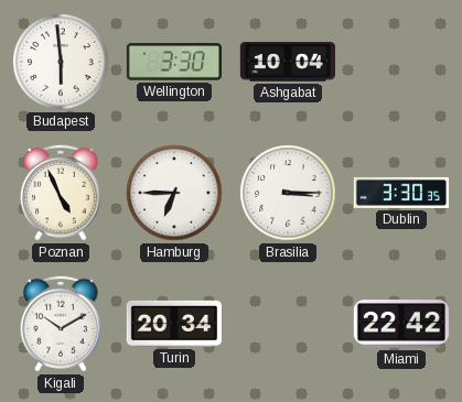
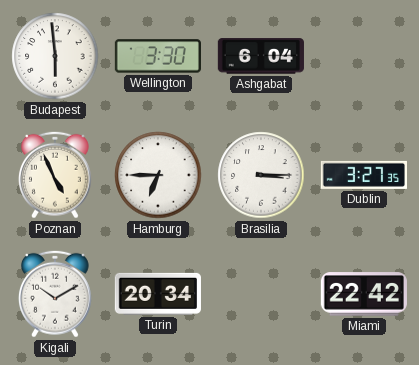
Ashgabat: 10:04 -> 6:04 (261, 56)
Dublin: 3:30 -> 3:27 (363, 175)
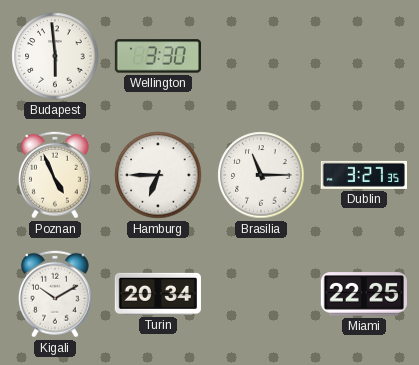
Ashgabat: 6:04 -> none (261, 56)
Brasilia: 3:15 -> 11:15 (261, 175)
Miami: 22:42 -> 22:25 (364, 294)
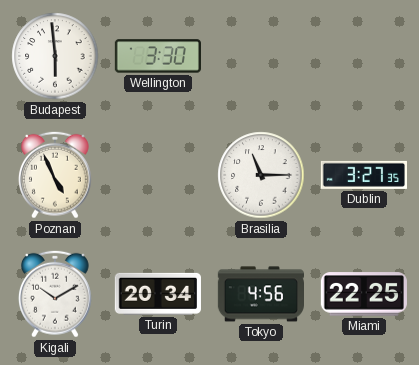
Hamburg: 6:45 -> none (158, 175)
Tokyo: none -> 4:56 (260, 294)
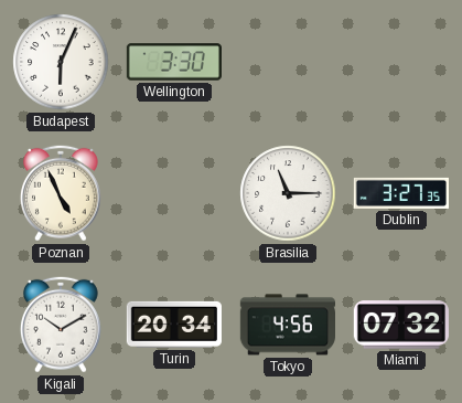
Budapest: 5:59 -> 6:04 (61, 62)
Miami: 22:25 -> 07:32 (401, 325)
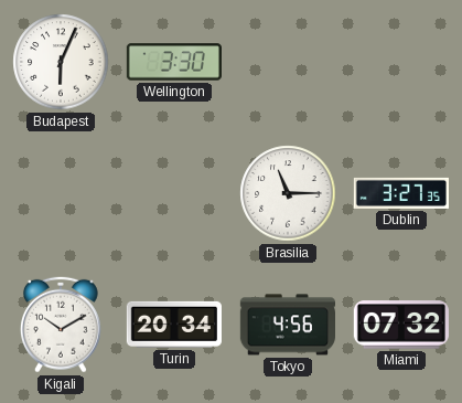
Poznan: 4:56 -> none (61, 193)
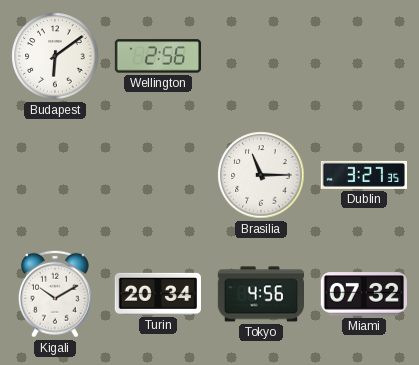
Budapest: 6:04 -> 6:09 (55, 56)
Wellington: 3:30 -> 2:56 (157, 56)
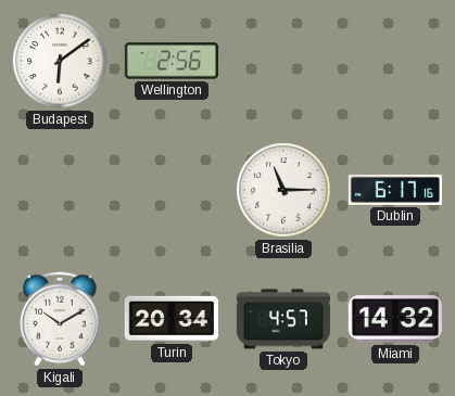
Dublin: 3:27 -> 6:17 (394, 190)
Tokyo: 4:56 -> 4:57 (282, 319)
Miami: 07:32 -> 14:32 (395, 319)
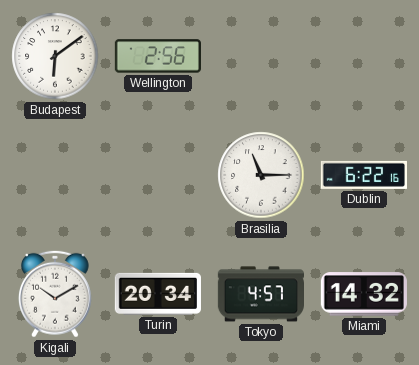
Dublin: 6:17 -> 6:22 (363, 175)
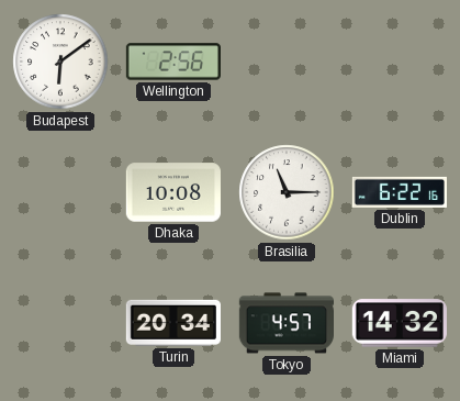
Dhaka: none -> 10:08 (173, 192)
Kigali: 10:10 -> none (55, 294)
